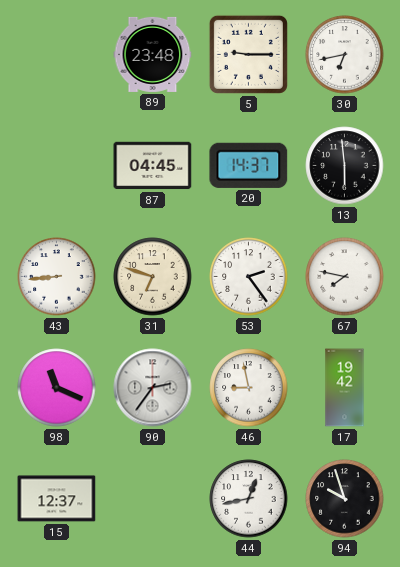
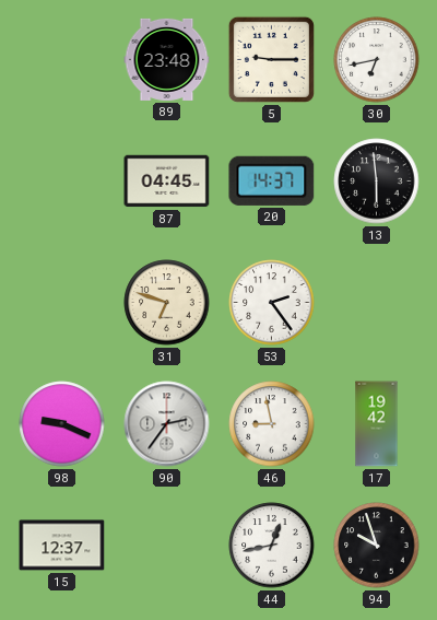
43: 8:44 -> none (57, 277)
67: 7:47 -> none (345, 277)
98: 11:19 -> 9:19 (62, 424)
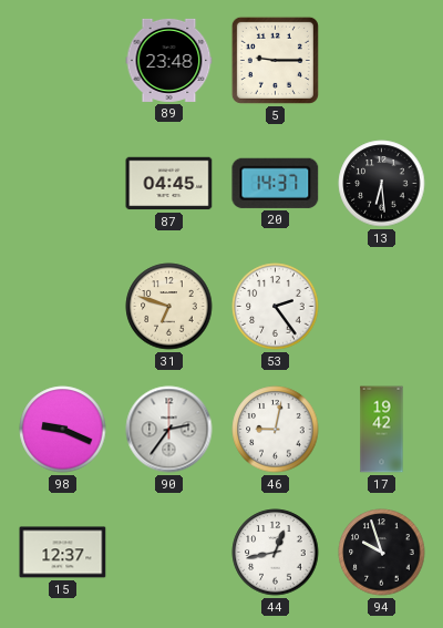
30: 6:43 -> none (377, 60)
13: 5:59 -> 6:29 (382, 184)
46: 8:58 -> 9:02 (276, 430)
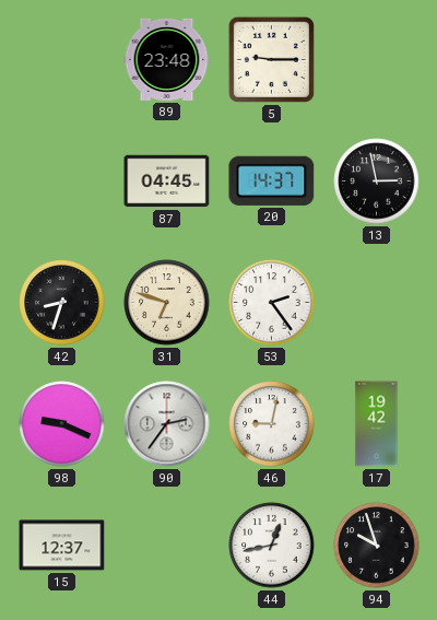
13: 6:29 -> 2:58 (377, 182)
42: none -> 8:33 (62, 303)
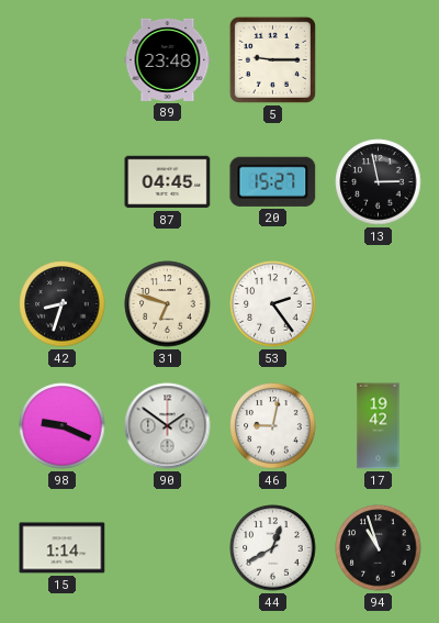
20: 14:37 -> 15:27 (273, 181)
90: 2:36 -> 1:51 (168, 426)
15: 12:37 -> 1:14 (63, 548)
44: 12:43 -> 12:40 (273, 548)
94: 9:57 -> 10:57 (379, 548)
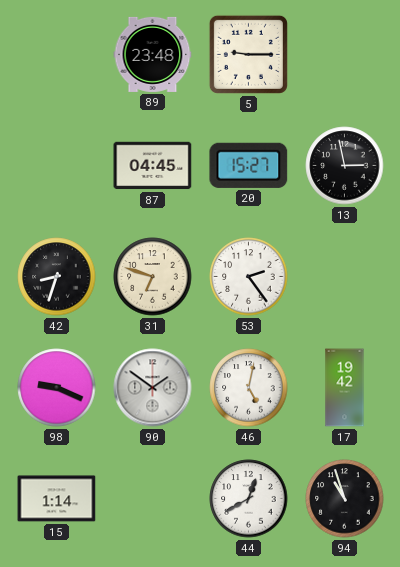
46: 9:02 -> 5:02 (249, 388)
